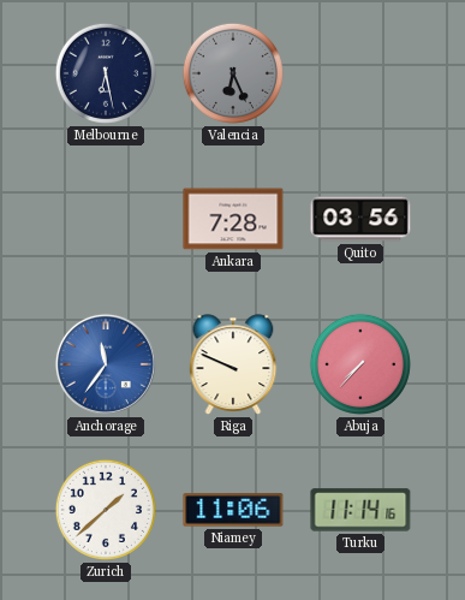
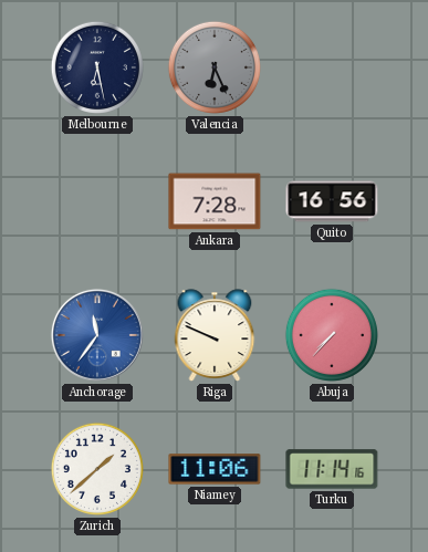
Quito: 03:56 -> 16:56 (332, 201)
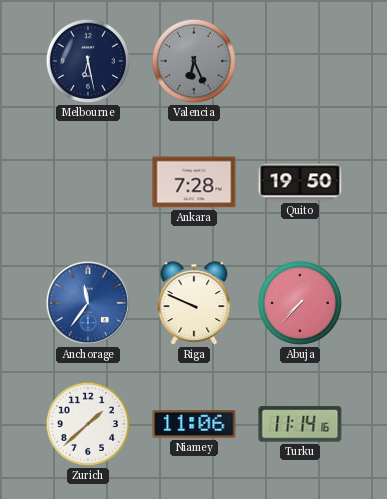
Quito: 16:56 -> 19:50 (300, 182)
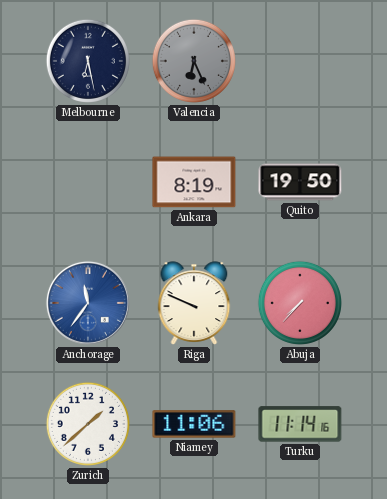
Ankara: 7:28 -> 8:19 (194, 182)
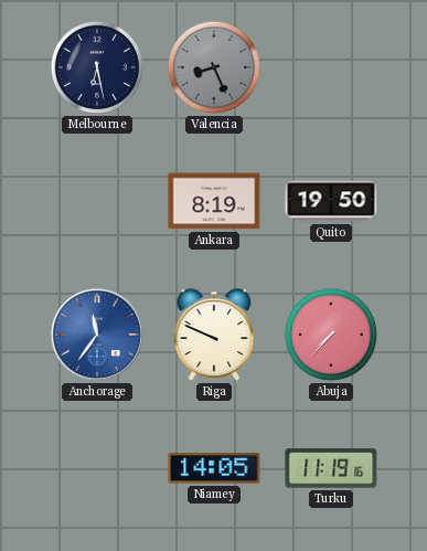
Valencia: 6:26 -> 8:26 (214, 67)
Zurich: 1:38 -> none (88, 424)
Niamey: 11:06 -> 14:05 (214, 468)
Turku: 11:14 -> 11:19 (331, 468)
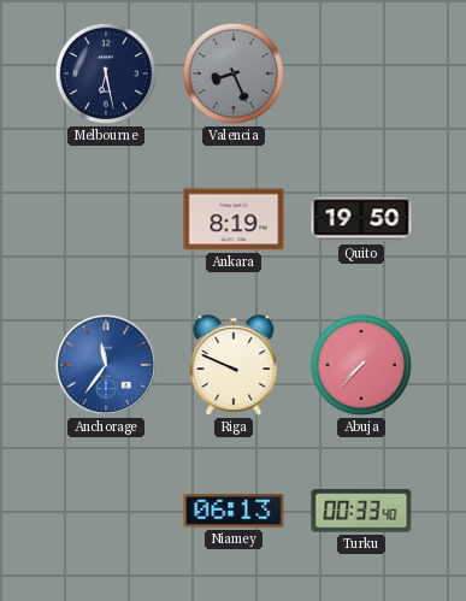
Niamey: 14:05 -> 06:13 (234, 511)
Turku: 11:19 -> 00:33 (361, 511)
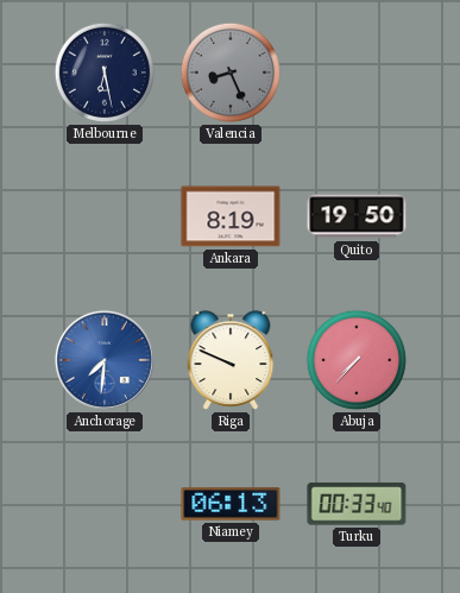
Anchorage: 11:36 -> 7:31 (105, 360)
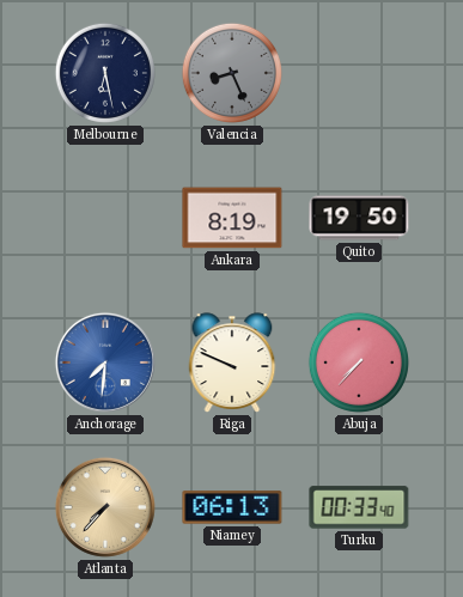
Atlanta: none -> 7:37 (105, 507)
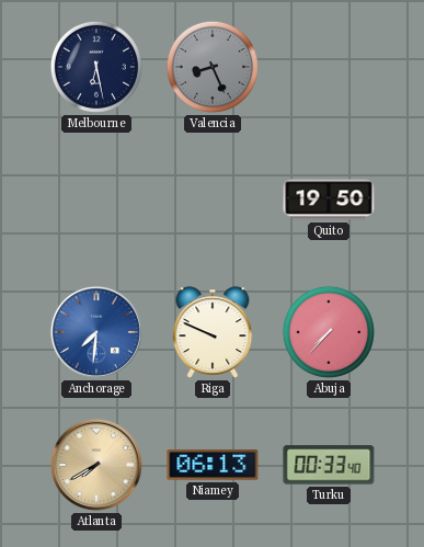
Ankara: 8:19 -> none (232, 218)
Atlanta: 7:37 -> 7:40 (96, 465)
